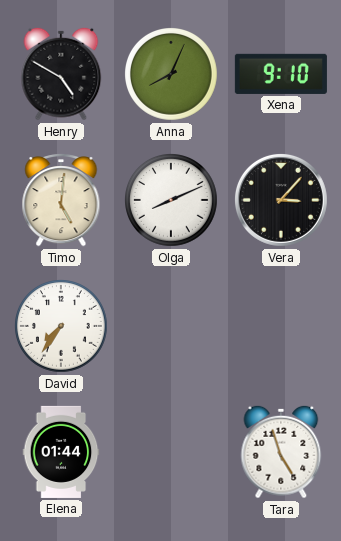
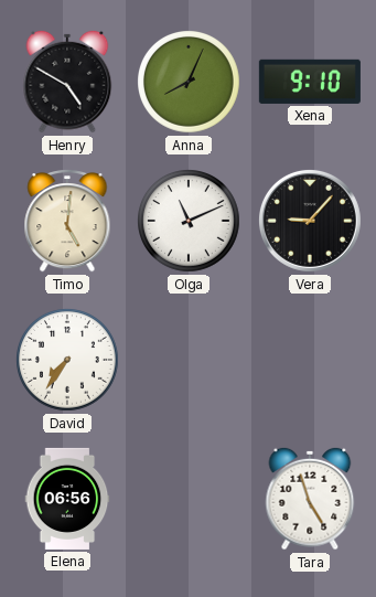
Olga: 8:11 -> 11:11 (190, 222)
Vera: 3:07 -> 9:07 (310, 221)
Elena: 01:44 -> 06:56 (67, 499)
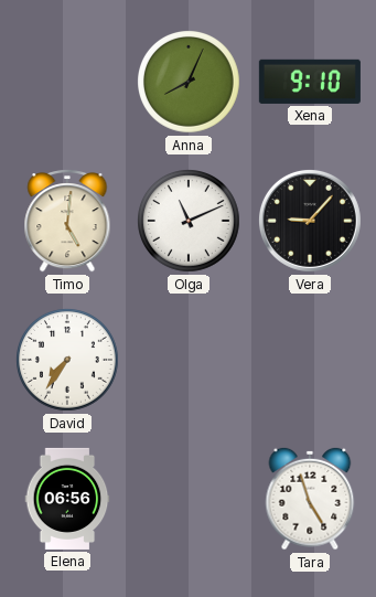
Henry: 4:50 -> none (67, 82)
